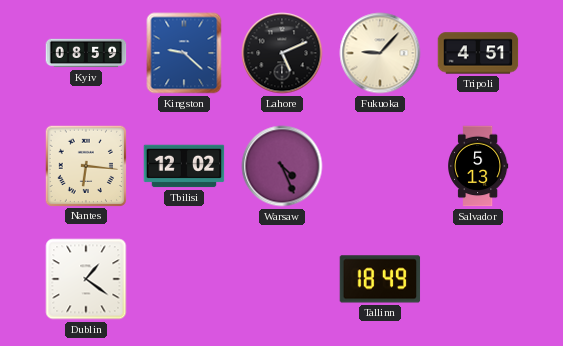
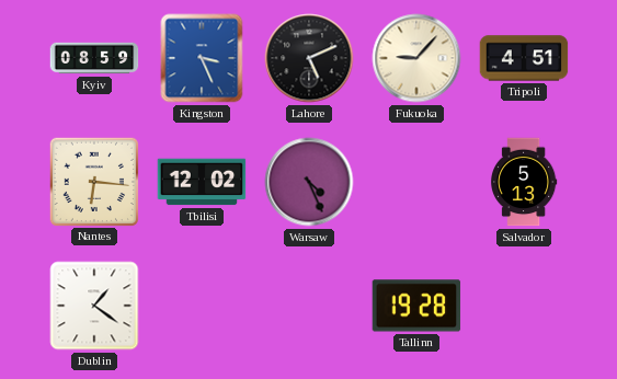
Kingston: 9:22 -> 3:26 (202, 58)
Tallinn: 18:49 -> 19:28 (416, 306)
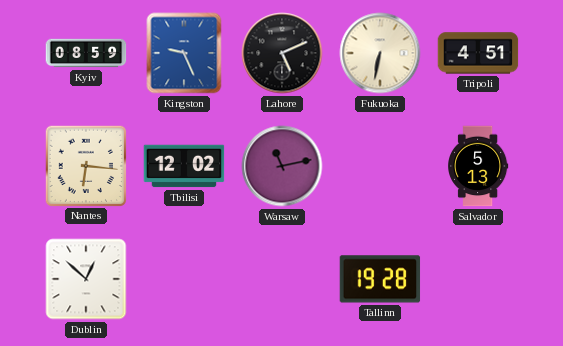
Kingston: 3:26 -> 9:26 (184, 53)
Fukuoka: 9:07 -> 6:32 (380, 53)
Warsaw: 4:26 -> 11:13 (282, 166)
Dublin: 1:21 -> 12:52 (86, 279)
